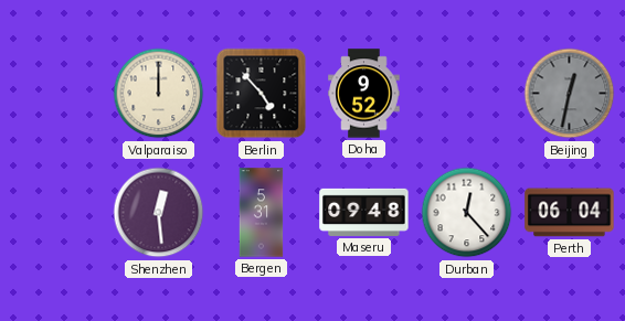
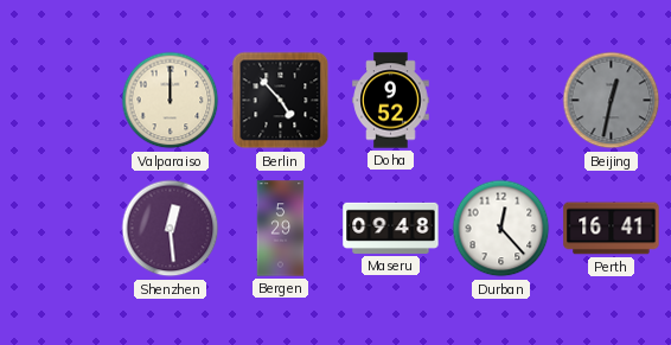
Bergen: 5:31 -> 5:29 (281, 229)
Perth: 06:04 -> 16:41 (612, 229)
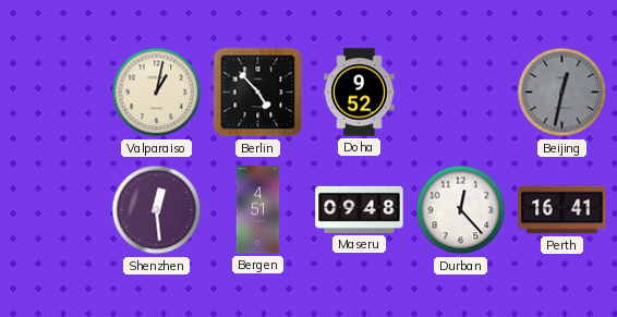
Valparaiso: 12:00 -> 1:02 (157, 93)
Bergen: 5:29 -> 4:51 (258, 210)
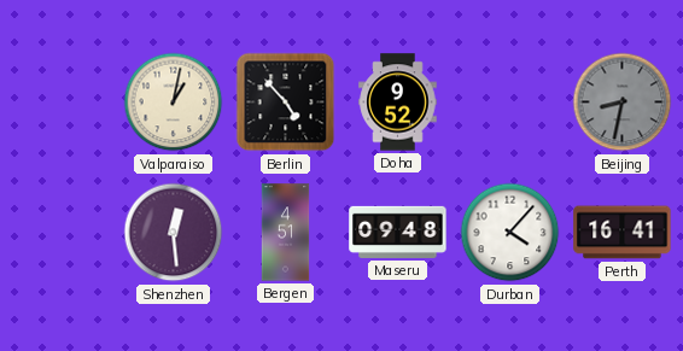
Beijing: 12:32 -> 8:32 (623, 103)
Durban: 12:23 -> 4:07 (510, 233)
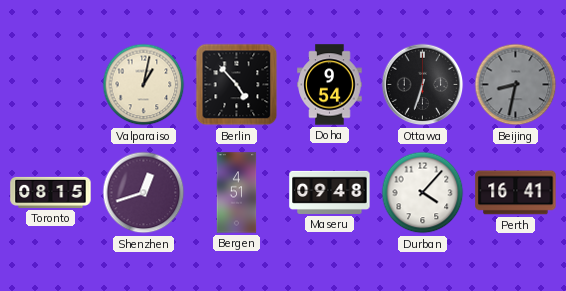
Doha: 9:52 -> 9:54 (330, 85)
Ottawa: none -> 6:33 (423, 85)
Toronto: none -> 08:15 (51, 192)
Shenzhen: 12:29 -> 12:42 (144, 193)
